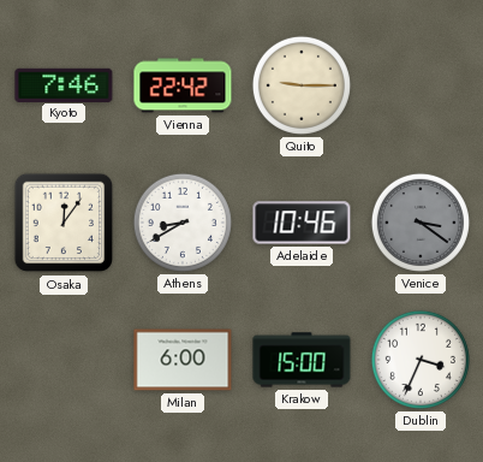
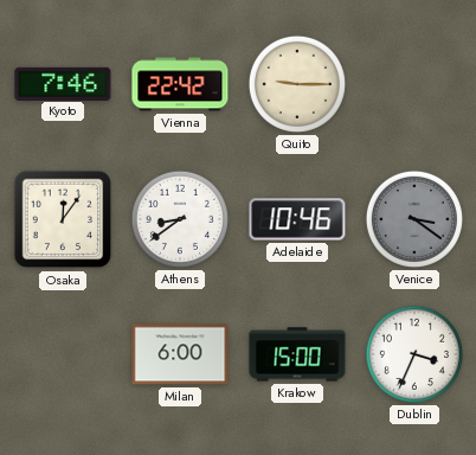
Athens: 8:40 -> 8:39 (180, 219)
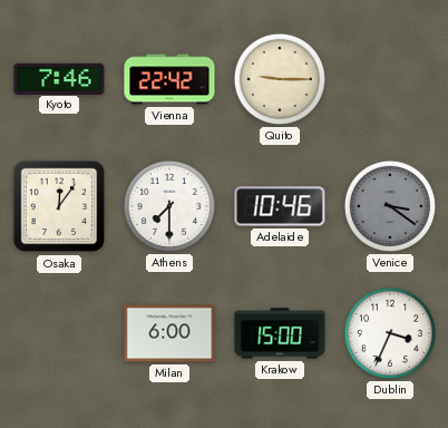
Athens: 8:39 -> 7:30 (169, 206)
